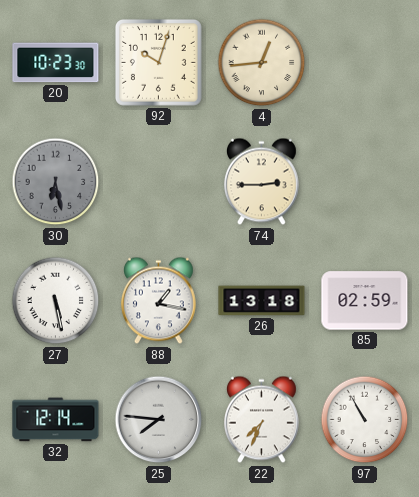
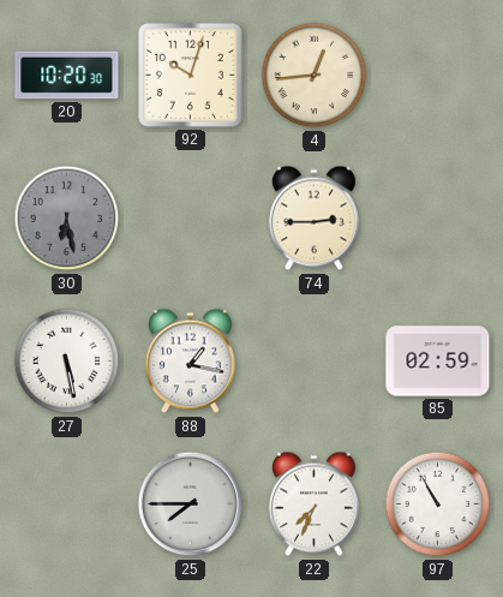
20: 10:23 -> 10:20 (67, 76)
26: 13:18 -> none (262, 301)
32: 12:14 -> none (56, 420)
25: 7:46 -> 7:45 (191, 505)
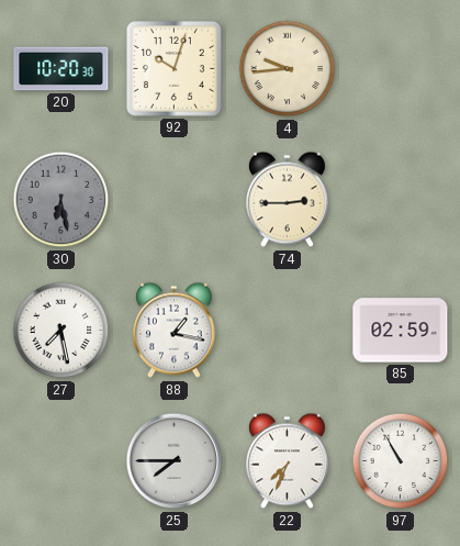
4: 12:44 -> 9:44 (288, 69)
27: 5:28 -> 7:28 (61, 331)
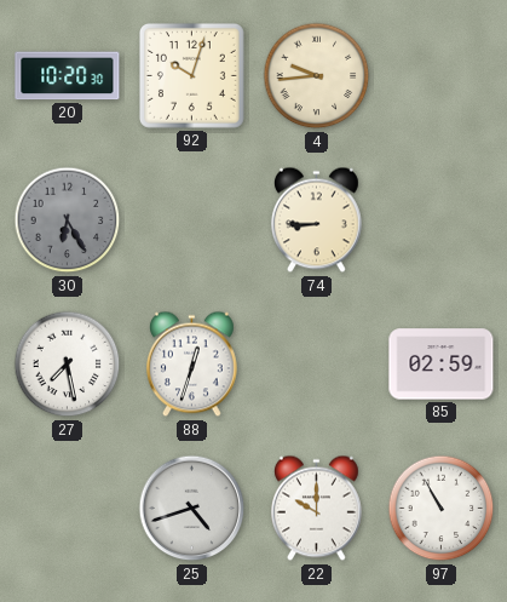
30: 6:28 -> 6:25 (68, 220)
74: 2:45 -> 8:45 (316, 220)
88: 1:17 -> 12:33 (191, 365)
25: 7:45 -> 4:42 (192, 509)
22: 7:34 -> 10:00 (316, 509)
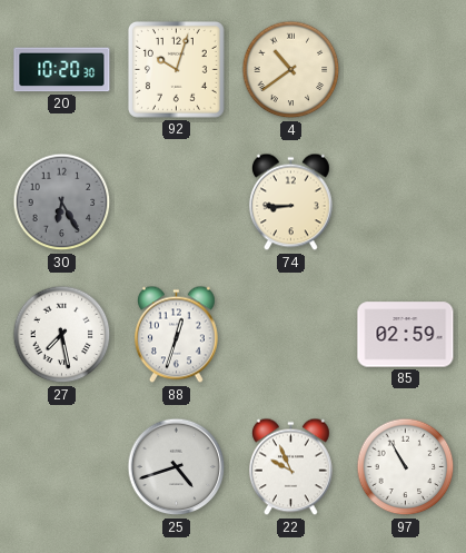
4: 9:44 -> 10:39 (291, 70)
22: 10:00 -> 9:56 (290, 467)
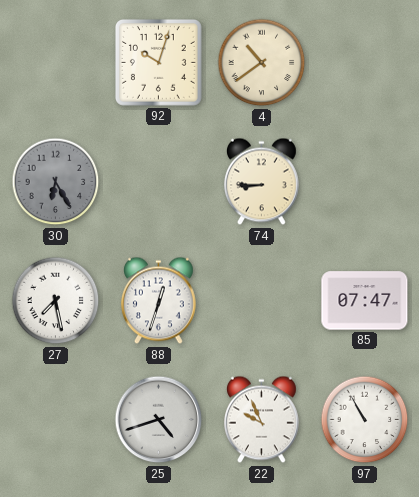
20: 10:20 -> none (62, 70)
85: 02:59 -> 07:47 (365, 301)
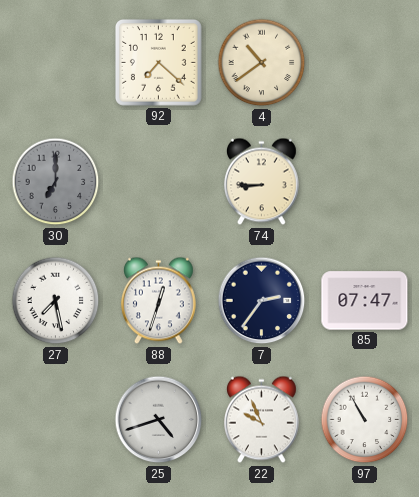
92: 10:03 -> 7:22 (158, 62)
30: 6:25 -> 7:00 (56, 182)
7: none -> 2:36 (262, 301)
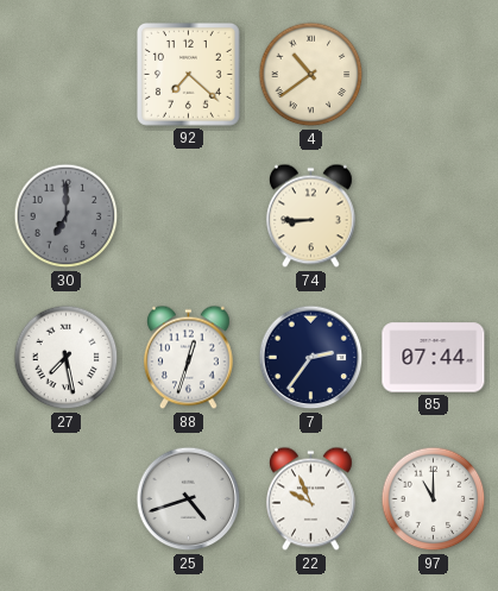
85: 07:47 -> 07:44 (434, 358)
97: 10:55 -> 11:00 (434, 499)
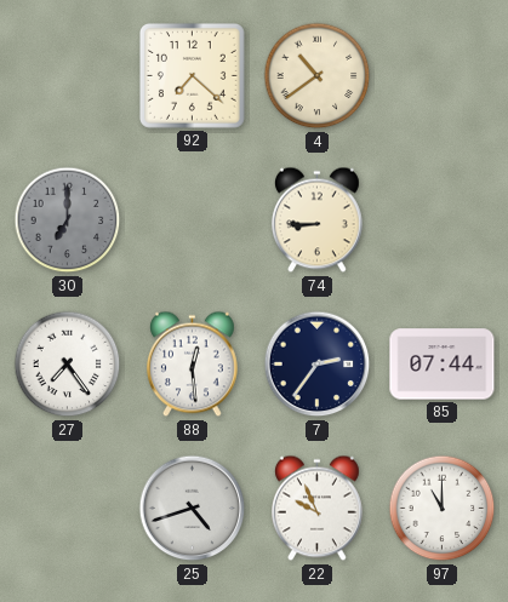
27: 7:28 -> 7:24 (68, 365)
88: 12:33 -> 12:29 (192, 365)
